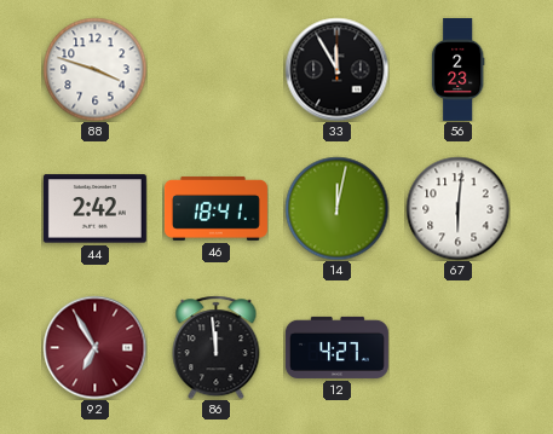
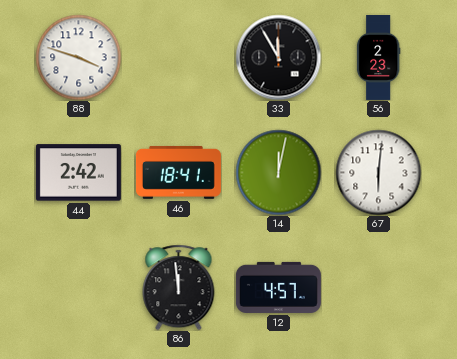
92: 6:55 -> none (94, 347)
12: 4:27 -> 4:57 (278, 287)
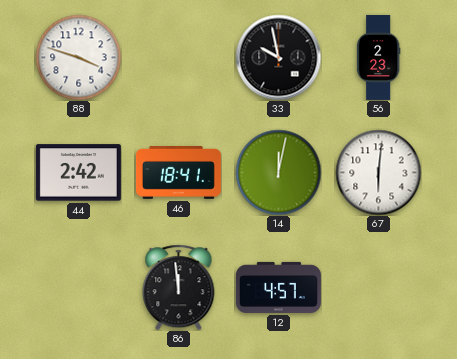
33: 11:55 -> 9:58 (278, 57)
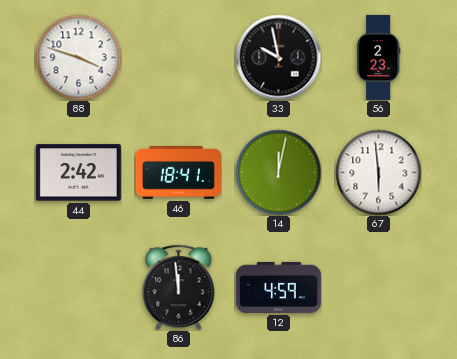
67: 6:01 -> 5:59 (378, 172)
12: 4:57 -> 4:59 (278, 287)
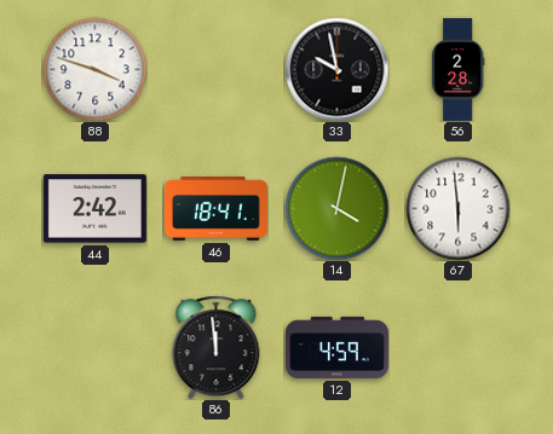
56: 2:23 -> 2:28 (457, 69)
14: 12:02 -> 4:02 (336, 208)
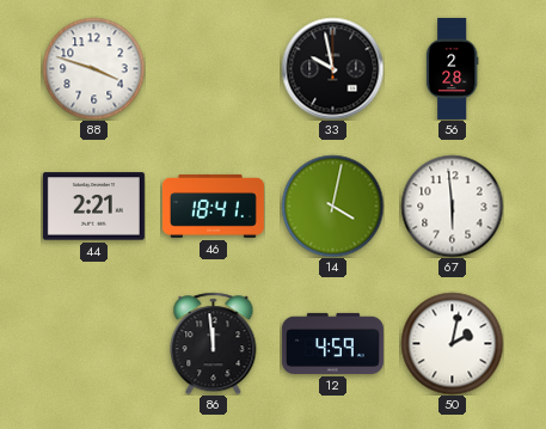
44: 2:42 -> 2:21 (93, 207)
50: none -> 2:02 (452, 343)
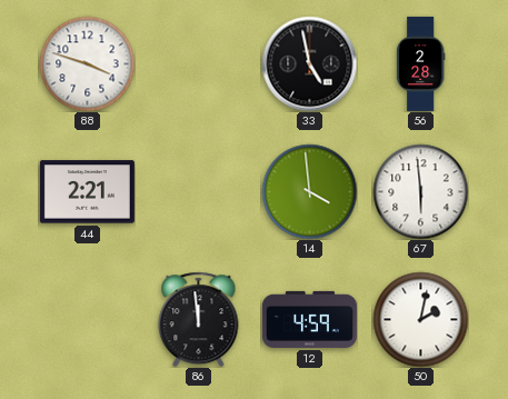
33: 9:58 -> 4:58 (309, 63)
46: 18:41 -> none (213, 207)
14: 4:02 -> 3:59 (309, 191)
